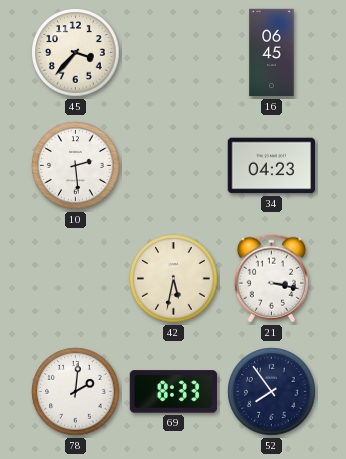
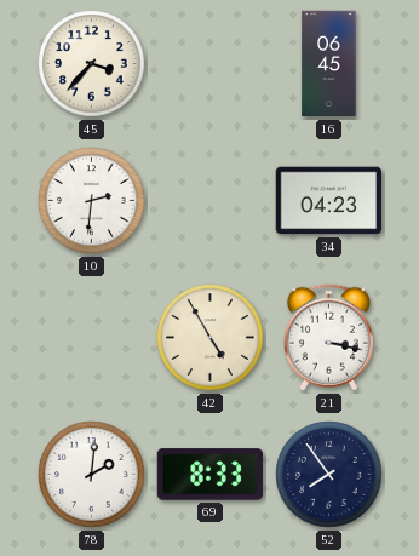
10: 2:29 -> 2:31 (92, 201)
42: 5:32 -> 4:55 (211, 338)
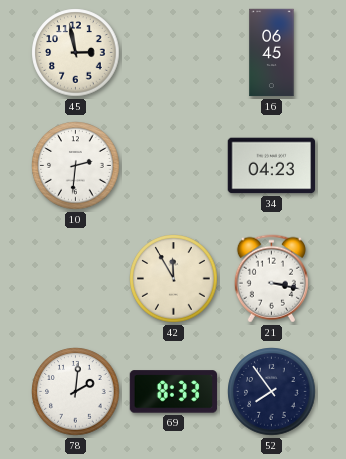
45: 3:37 -> 2:58 (76, 53)
42: 4:55 -> 11:55 (174, 279)
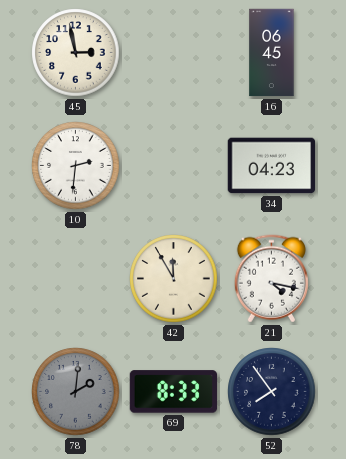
21: 3:17 -> 4:17 (271, 279)
78 dial: white -> grey (76, 392)
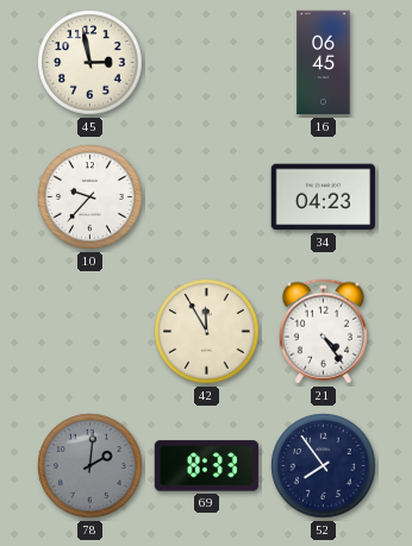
10: 2:31 -> 9:37 (90, 197)
21: 4:17 -> 4:24 (323, 332)
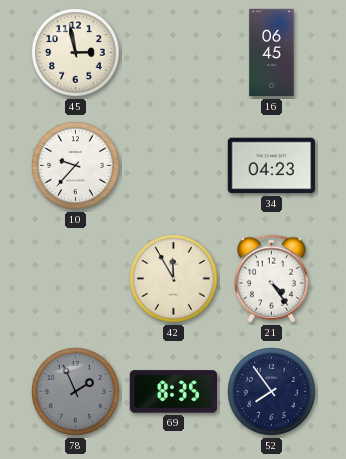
78: 2:01 -> 1:56 (76, 392)
69: 8:33 -> 8:35 (174, 392)
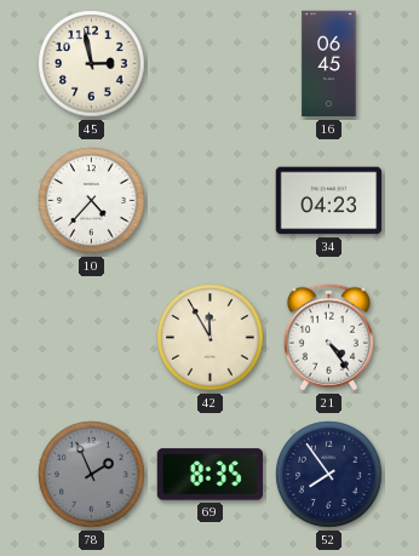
10: 9:37 -> 4:37 (92, 201)
